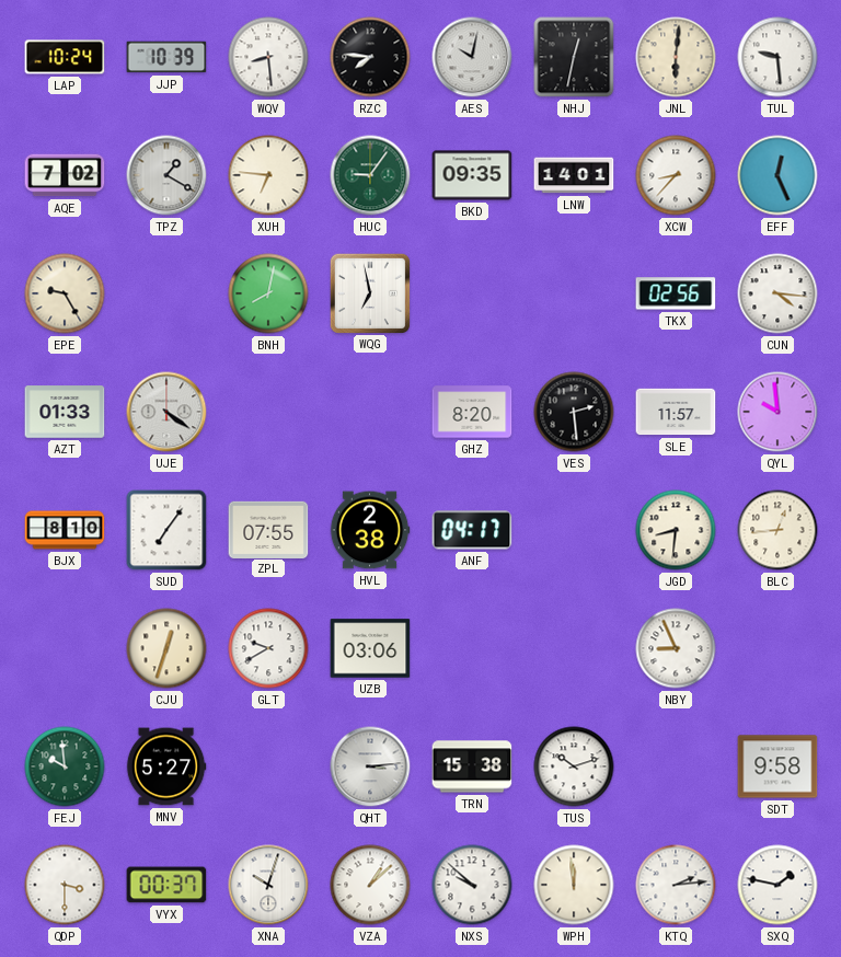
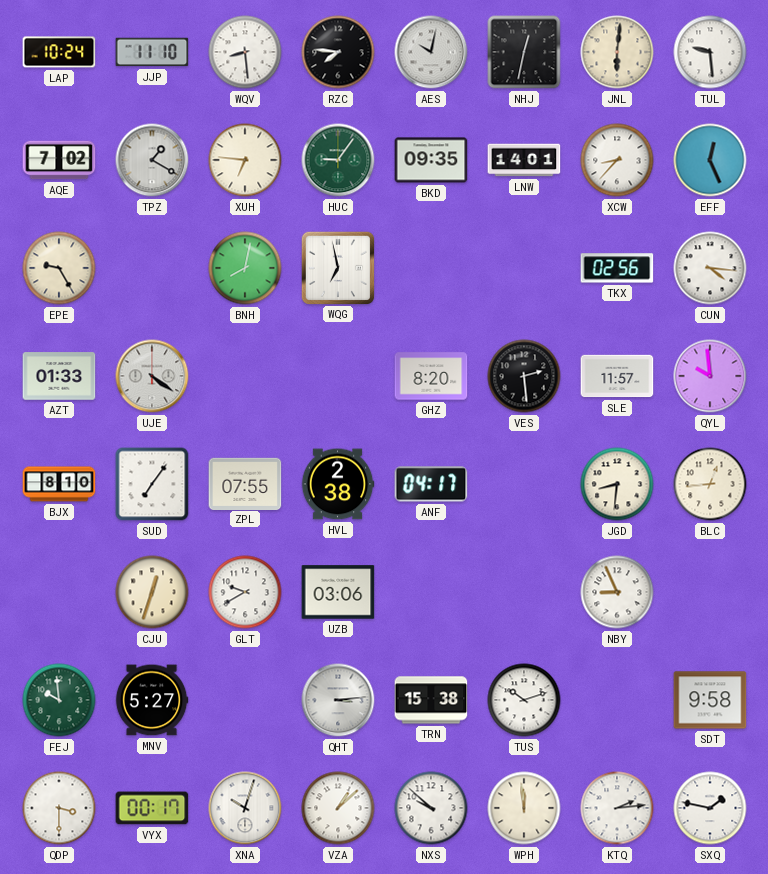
JJP: 10:39 -> 11:10 (152, 52)
VYX: 00:37 -> 00:17 (152, 808)
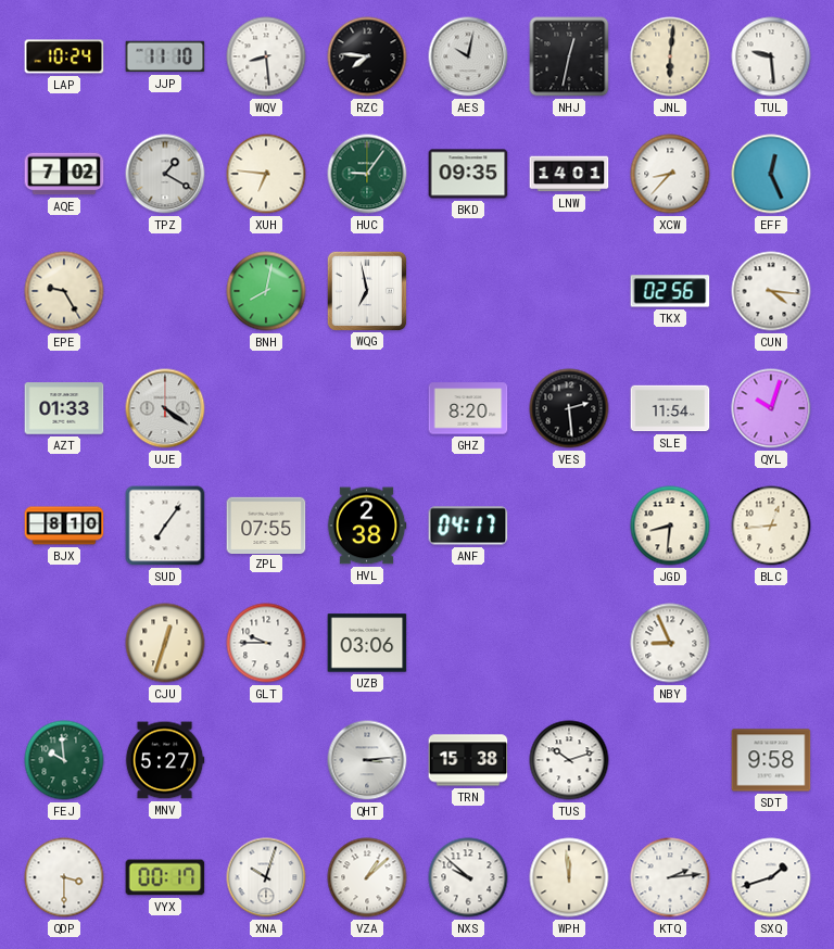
SLE: 11:57 -> 11:54 (670, 408)
QYL: 9:59 -> 10:03 (771, 408)
GLT: 9:40 -> 9:45 (266, 643)
SXQ: 1:47 -> 1:42 (771, 877)
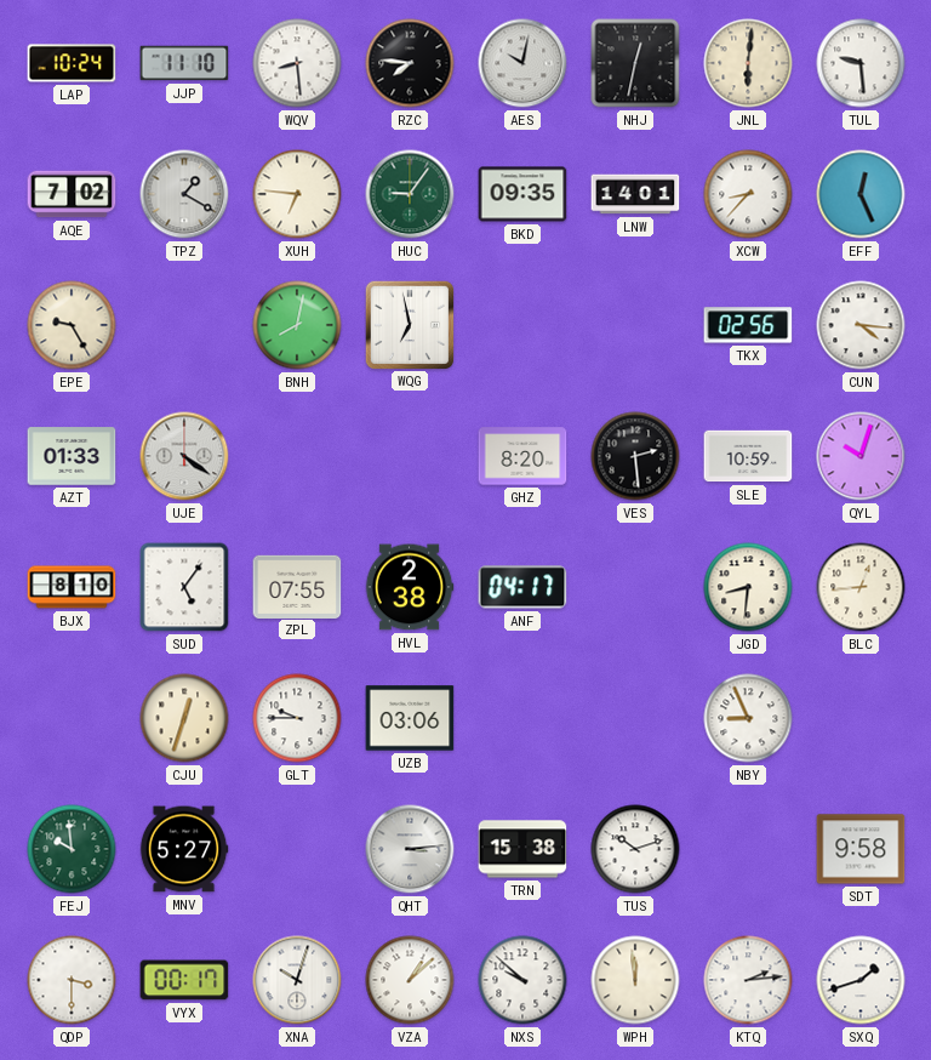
SLE: 11:54 -> 10:59 (748, 456)
SUD: 7:06 -> 5:06 (184, 587)
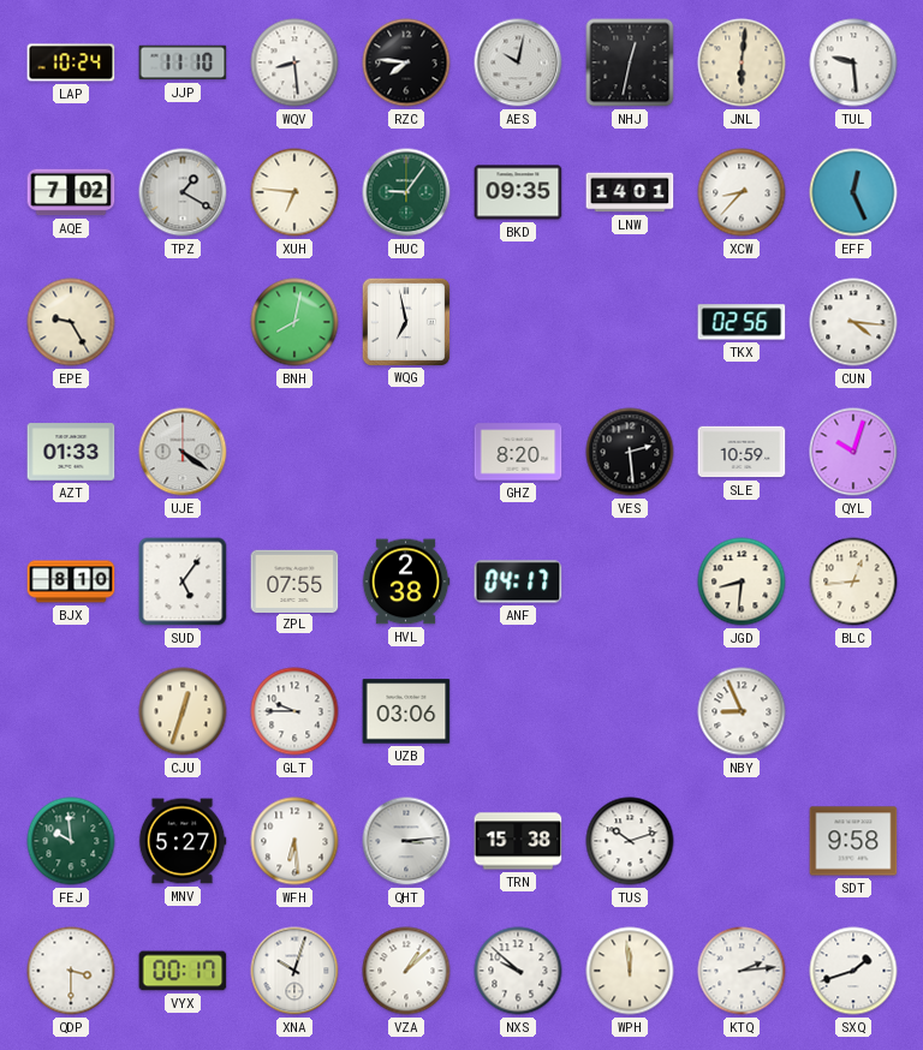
WFH: none -> 6:29 (294, 841)
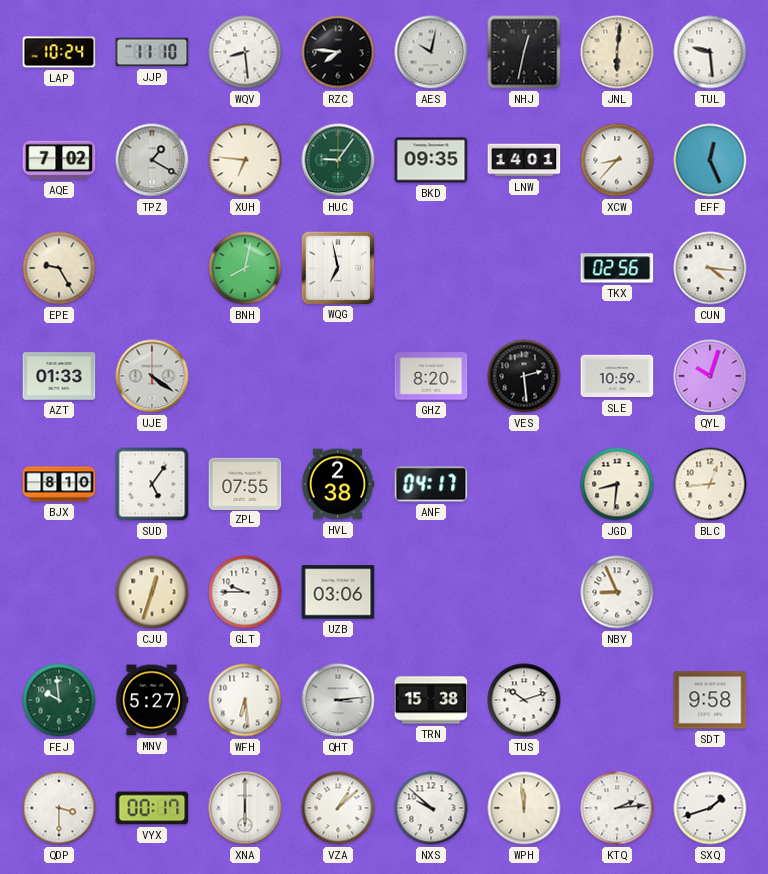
XNA: 10:03 -> 6:00 (245, 808)
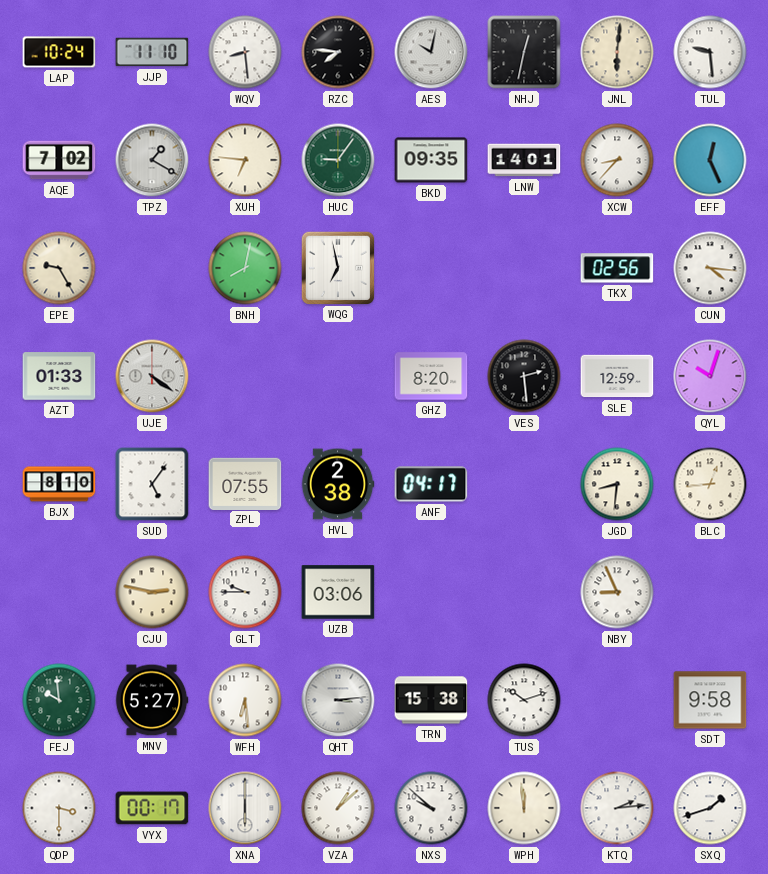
SLE: 10:59 -> 12:59 (617, 376)
CJU: 12:33 -> 2:47 (152, 592)
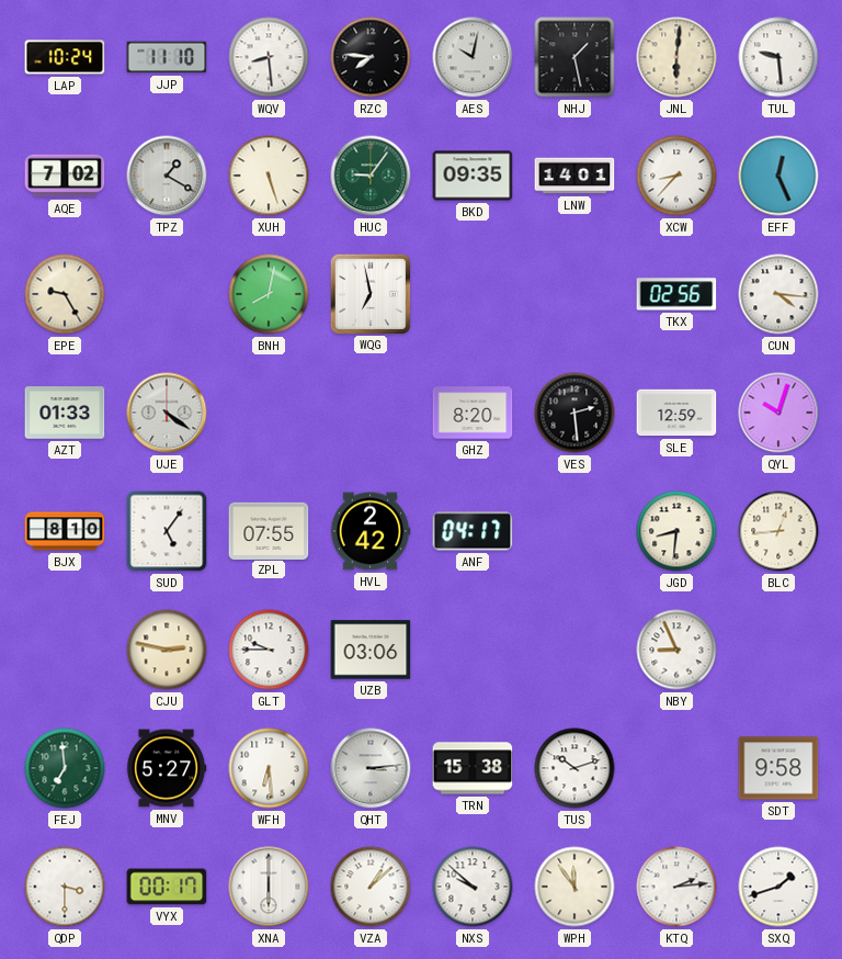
NHJ: 12:32 -> 1:28 (574, 57)
XUH: 6:46 -> 5:27 (269, 176)
HVL: 2:38 -> 2:42 (371, 531)
FEJ: 9:59 -> 6:59 (65, 768)
WPH: 11:59 -> 11:54 (574, 887)
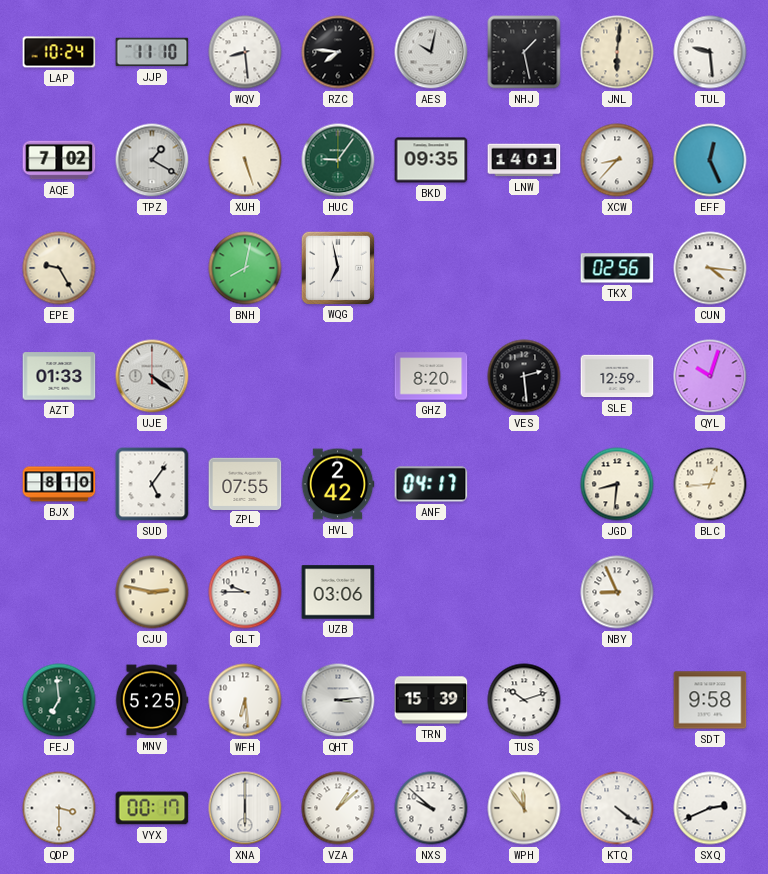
MNV: 5:27 -> 5:25 (152, 700)
TRN: 15:38 -> 15:39 (431, 700)
KTQ: 2:14 -> 4:21 (617, 808)
SXQ: 1:42 -> 2:41 (710, 808)
